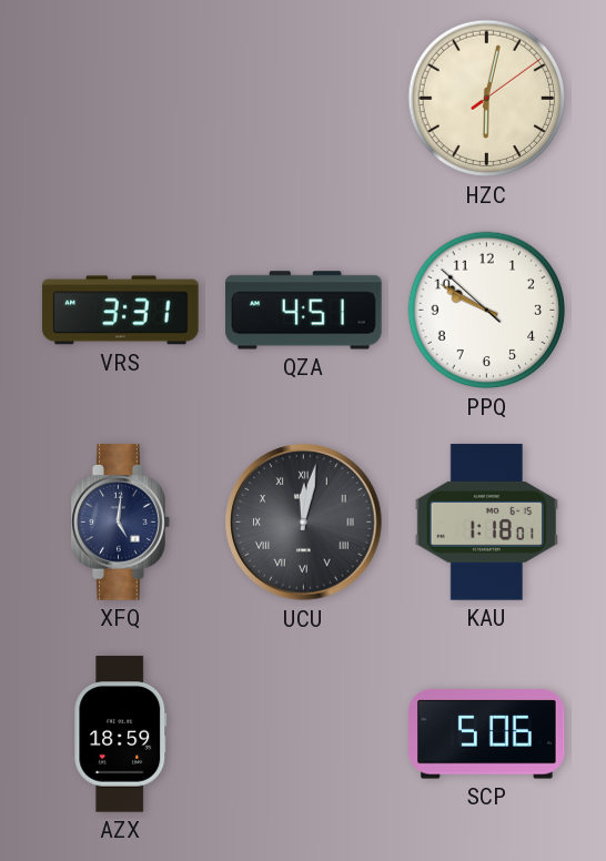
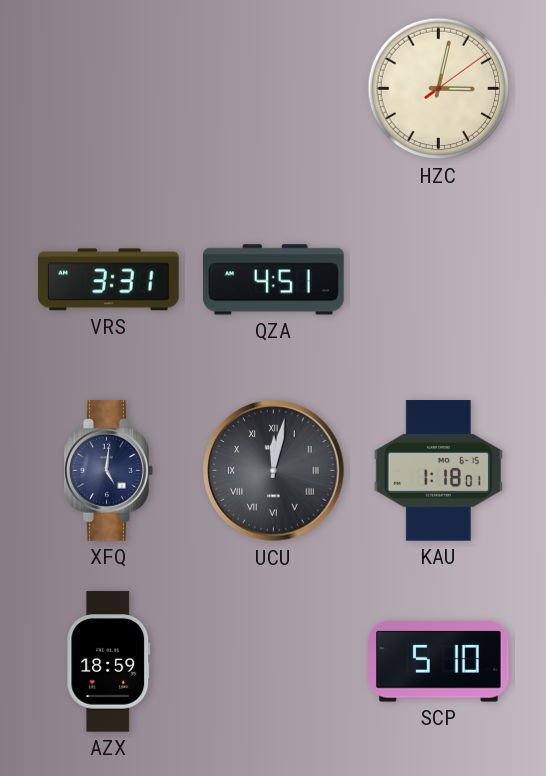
HZC: 6:02 -> 3:02 (439, 89)
PPQ: 9:49 -> none (487, 311)
SCP: 5:06 -> 5:10 (439, 662)
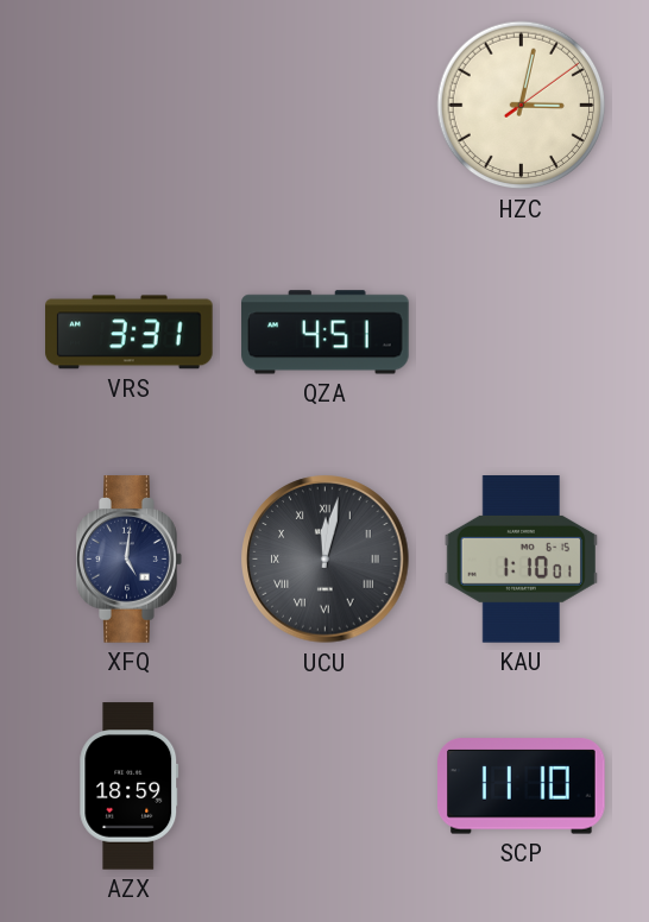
KAU: 1:18 -> 1:10 (521, 560)
SCP: 5:10 -> 11:10 (522, 787)
